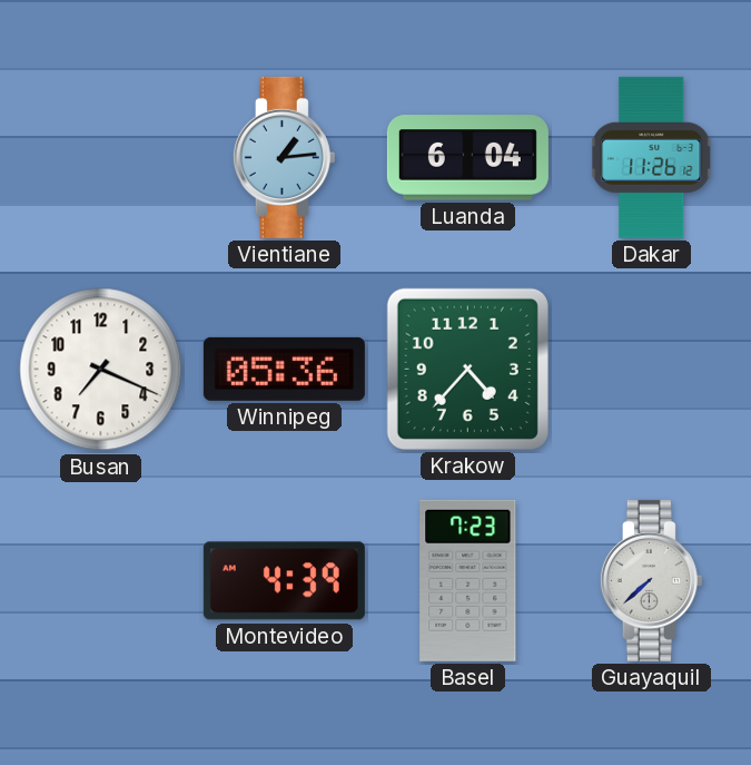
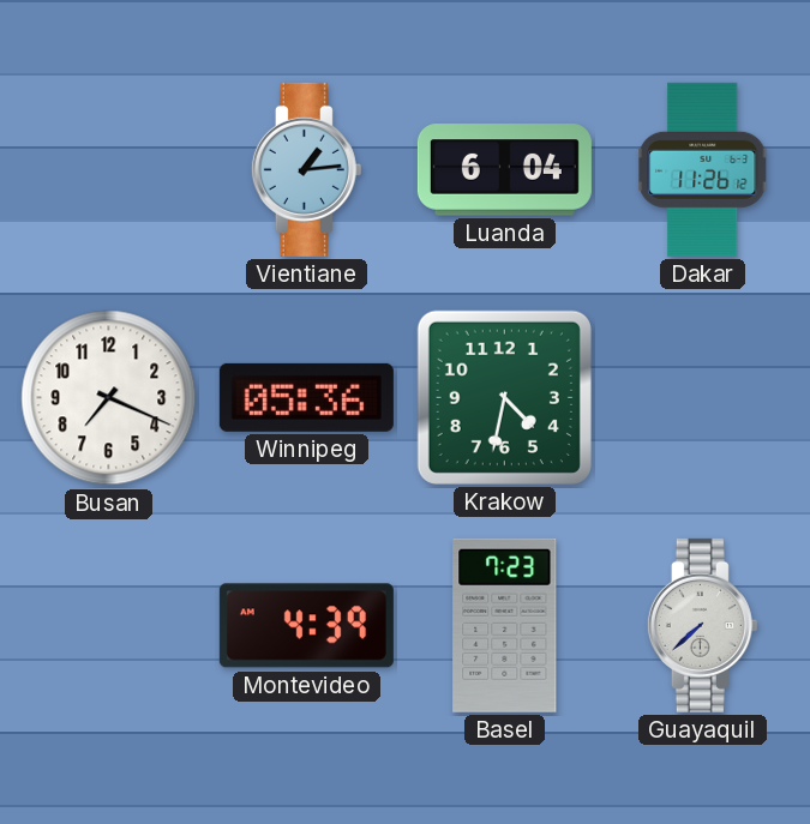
Krakow: 4:37 -> 4:32 (504, 397)
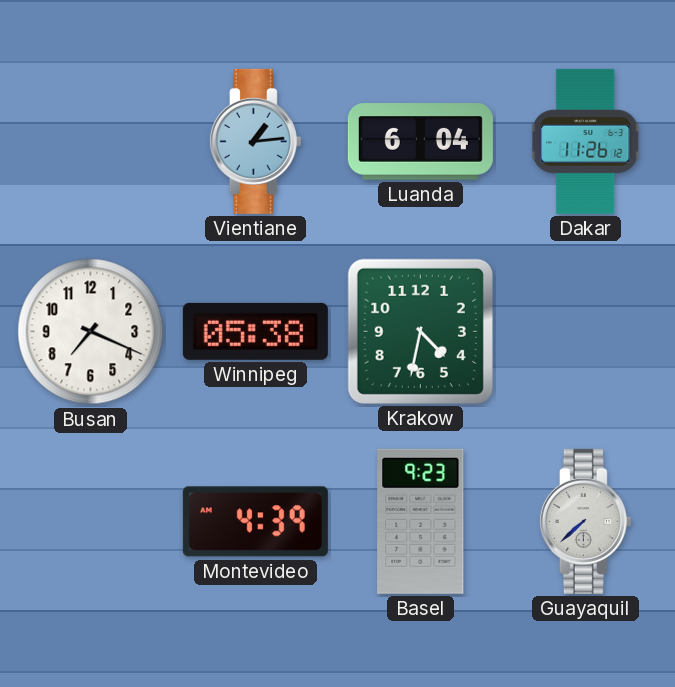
Winnipeg: 05:36 -> 05:38 (255, 331)
Basel: 7:23 -> 9:23 (421, 521)
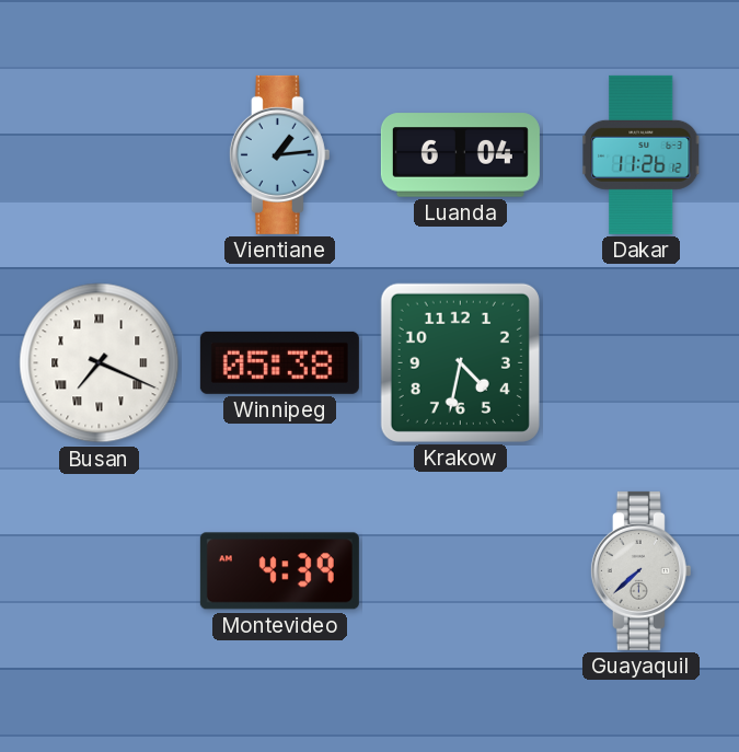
Busan numerals: Arabic -> Roman (100, 363)
Basel: 9:23 -> none (421, 521)
